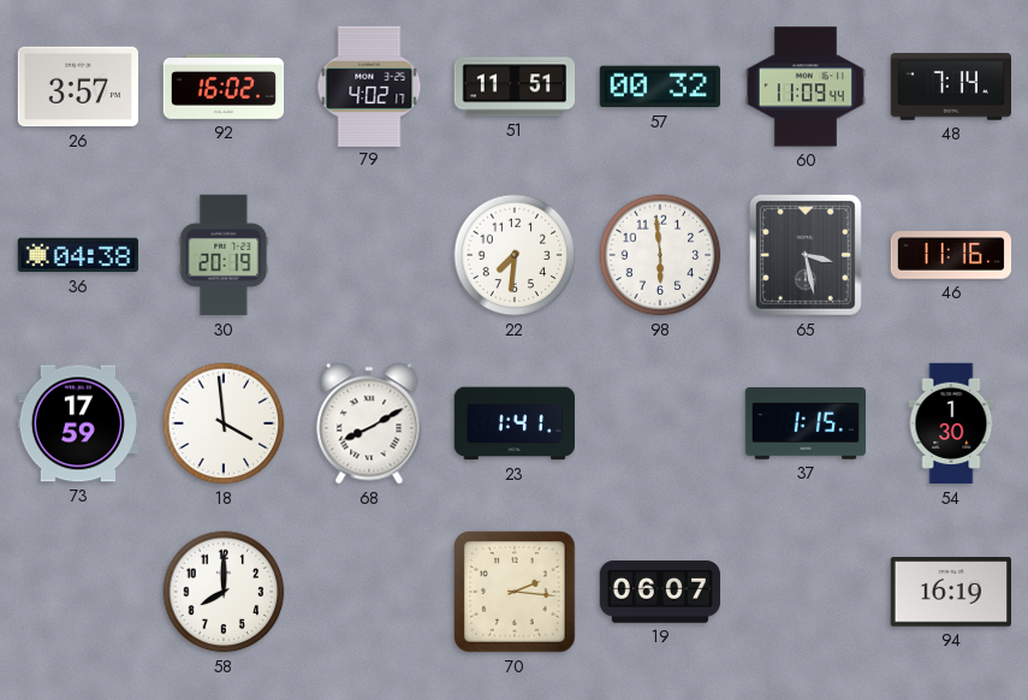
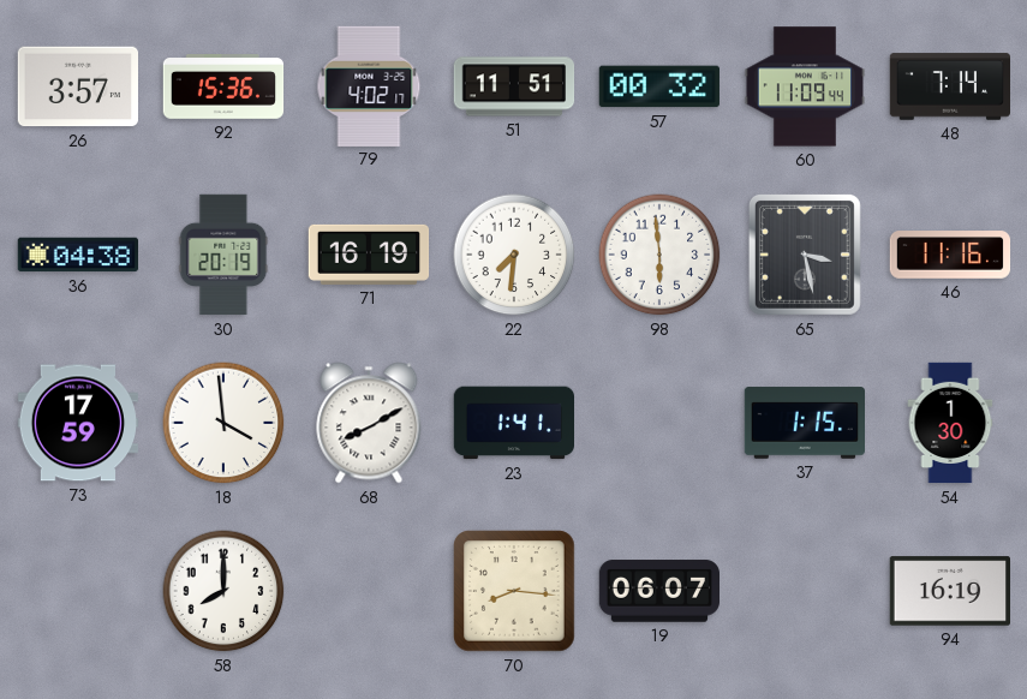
92: 16:02 -> 15:36 (223, 88)
71: none -> 16:19 (369, 255)
70: 2:16 -> 8:16 (514, 591)
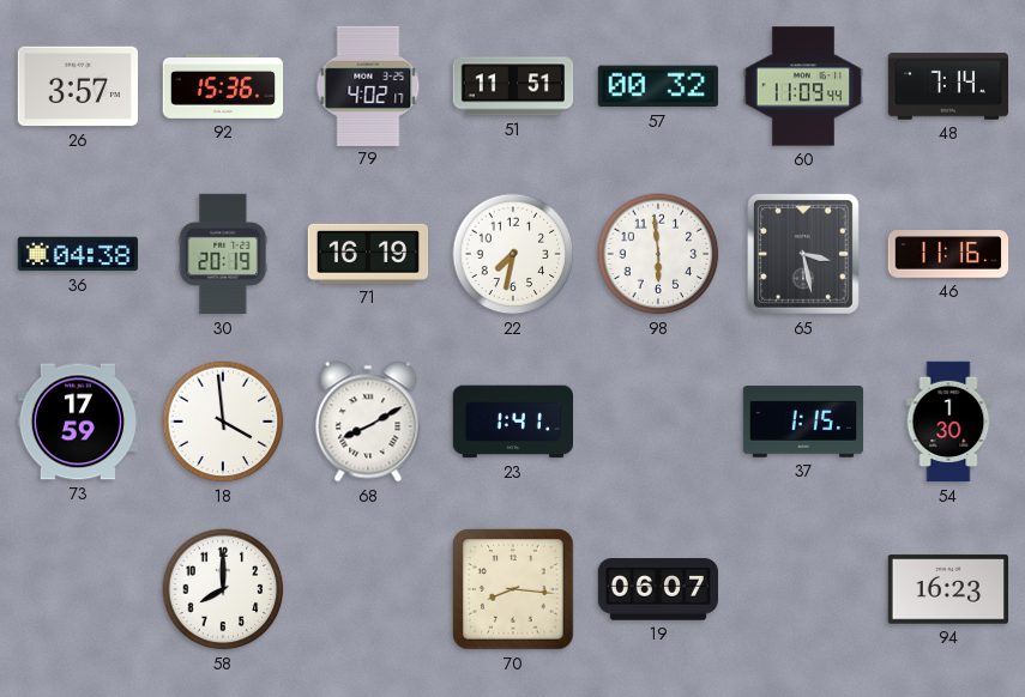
22: 7:31 -> 7:32 (513, 254)
94: 16:19 -> 16:23 (947, 589)
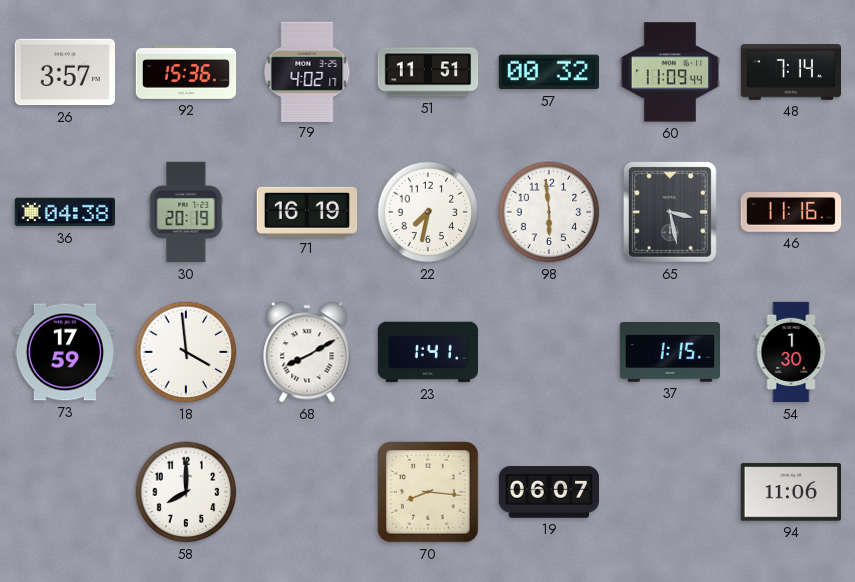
94: 16:23 -> 11:06 (790, 492)
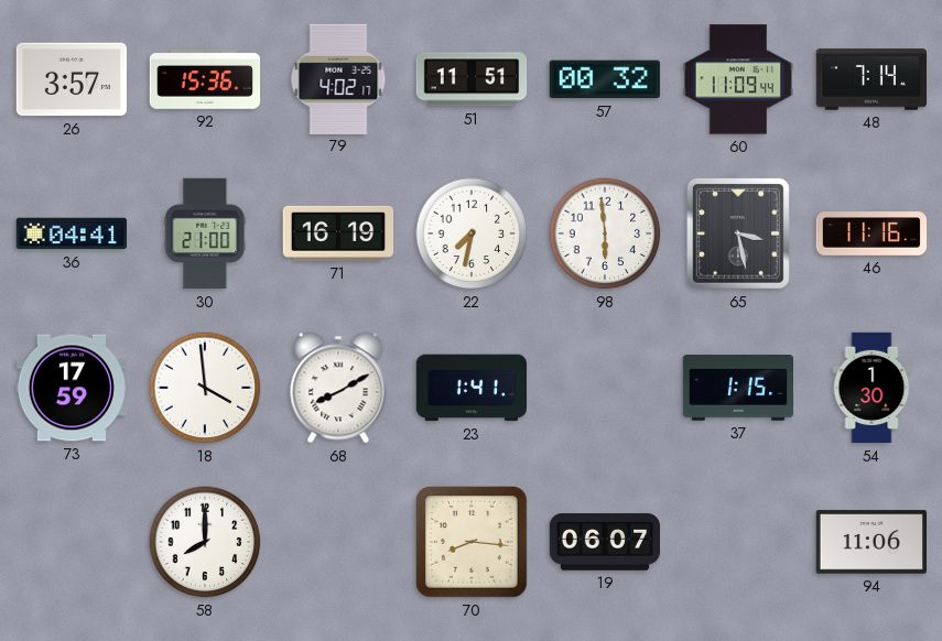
36: 04:38 -> 04:41 (71, 233)
30: 20:19 -> 21:00 (205, 233)
